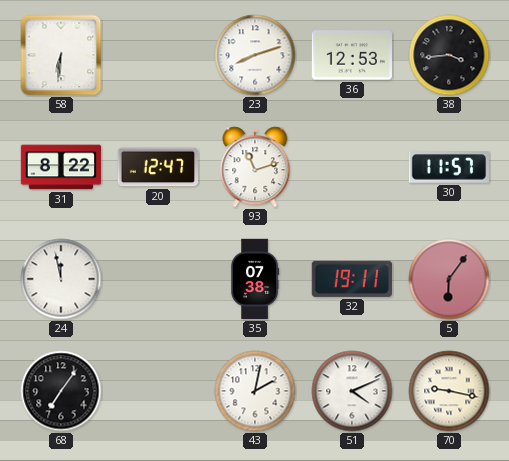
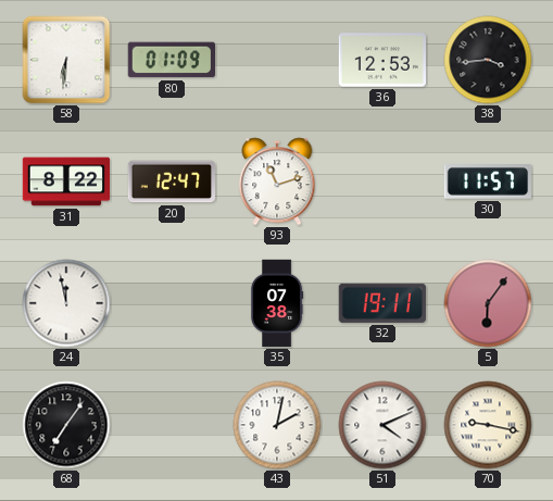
80: none -> 01:09 (171, 60)
23: 8:12 -> none (255, 55)
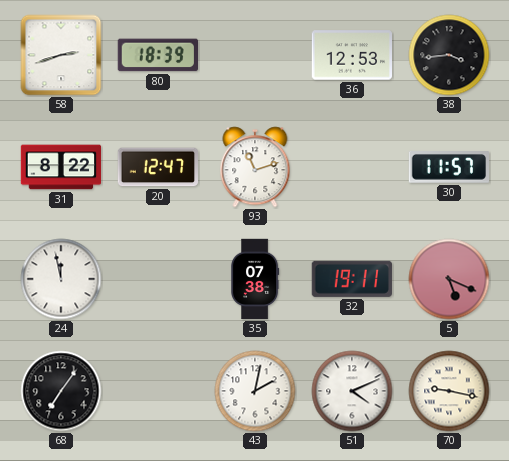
58: 6:31 -> 2:42 (61, 55)
80: 01:09 -> 18:39 (157, 55)
5: 6:06 -> 5:19 (449, 279)
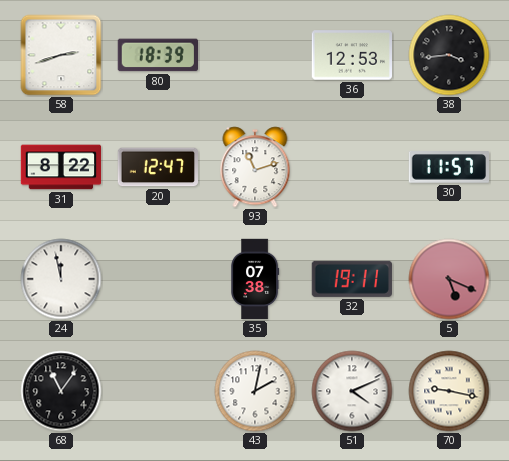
68: 7:06 -> 11:06 (61, 391)
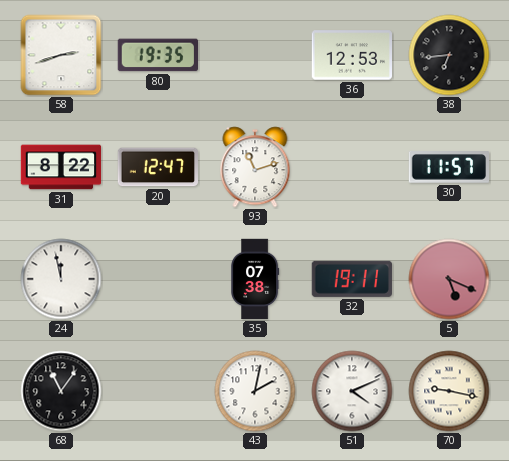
80: 18:39 -> 19:35 (157, 55)
38: 3:44 -> 6:44 (449, 55)
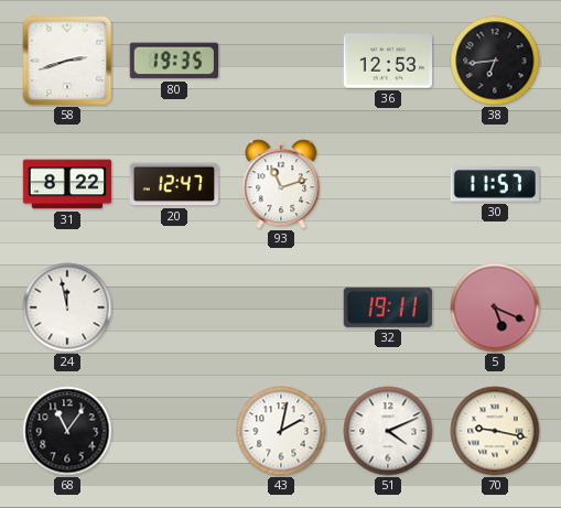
35: 07:38 -> none (255, 279)
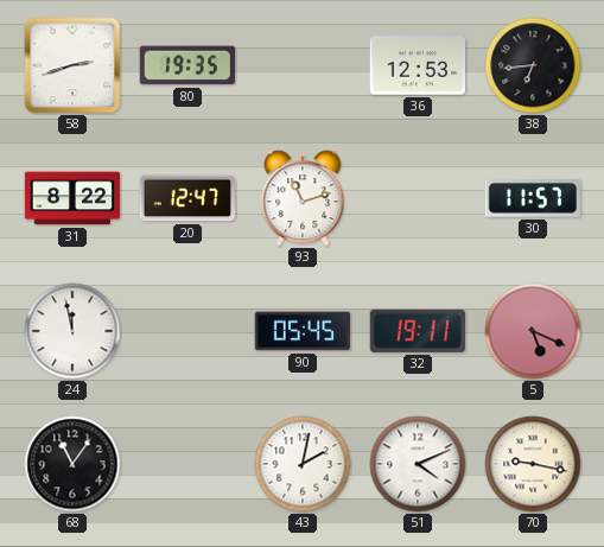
90: none -> 05:45 (303, 331)
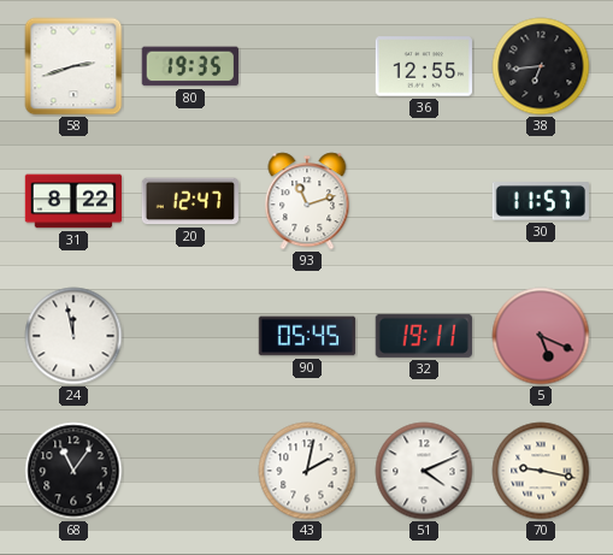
36: 12:53 -> 12:55 (423, 66)
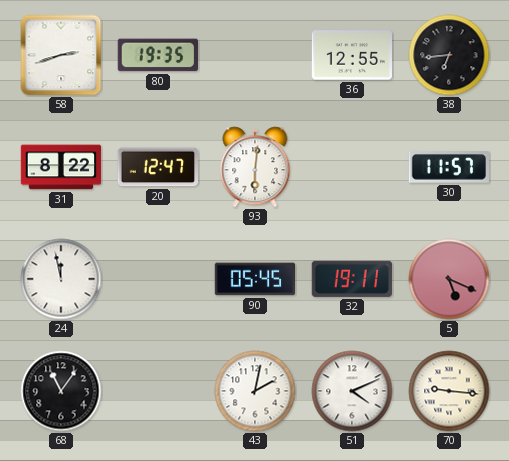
93: 11:12 -> 6:01 (255, 167)
70: 9:17 -> 9:16 (449, 391)
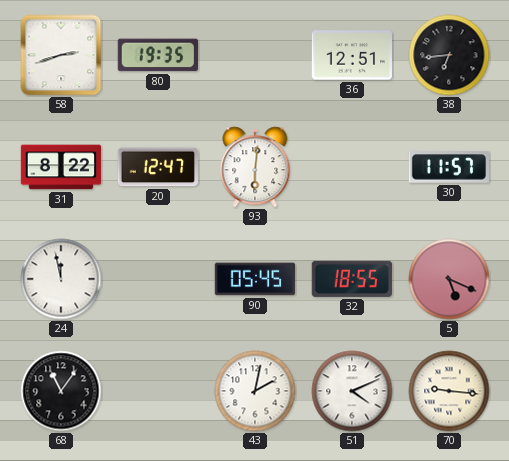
36: 12:55 -> 12:51 (351, 55)
32: 19:11 -> 18:55 (352, 279)
